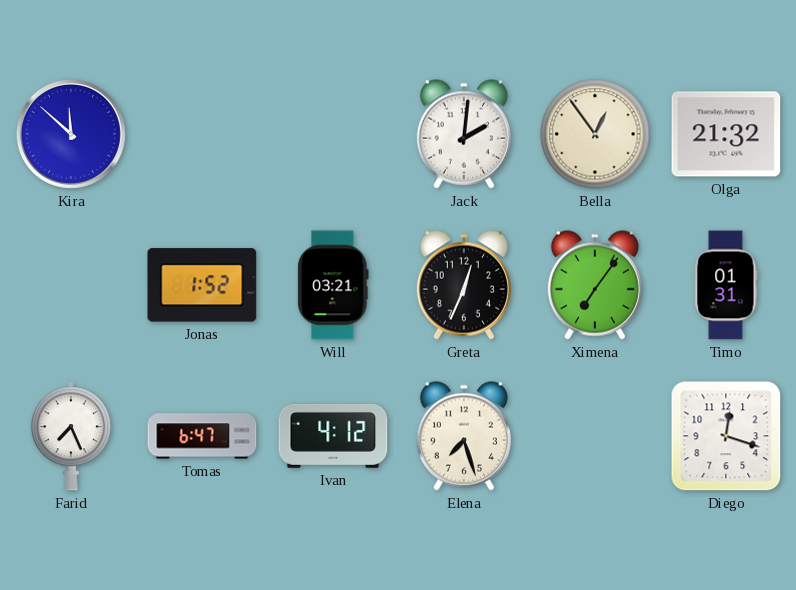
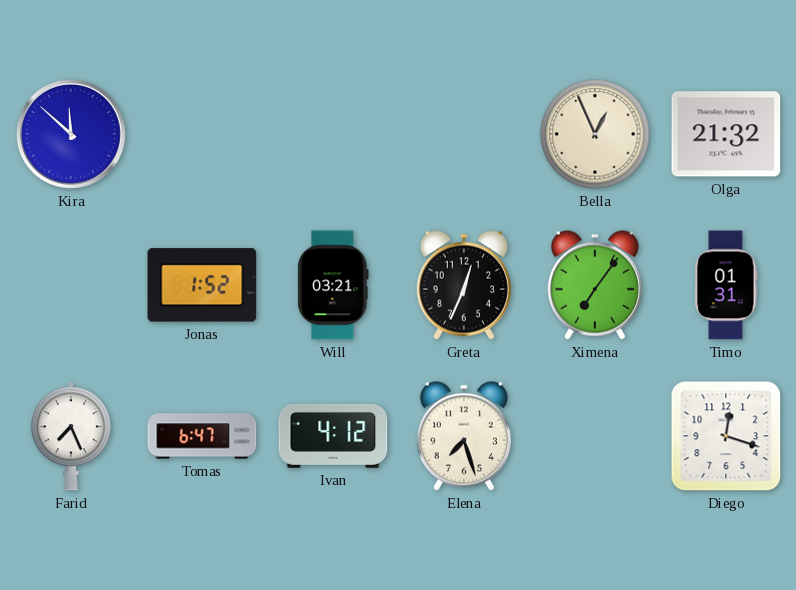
Jack: 2:01 -> none (464, 134)
Bella: 12:54 -> 12:56 (595, 134)
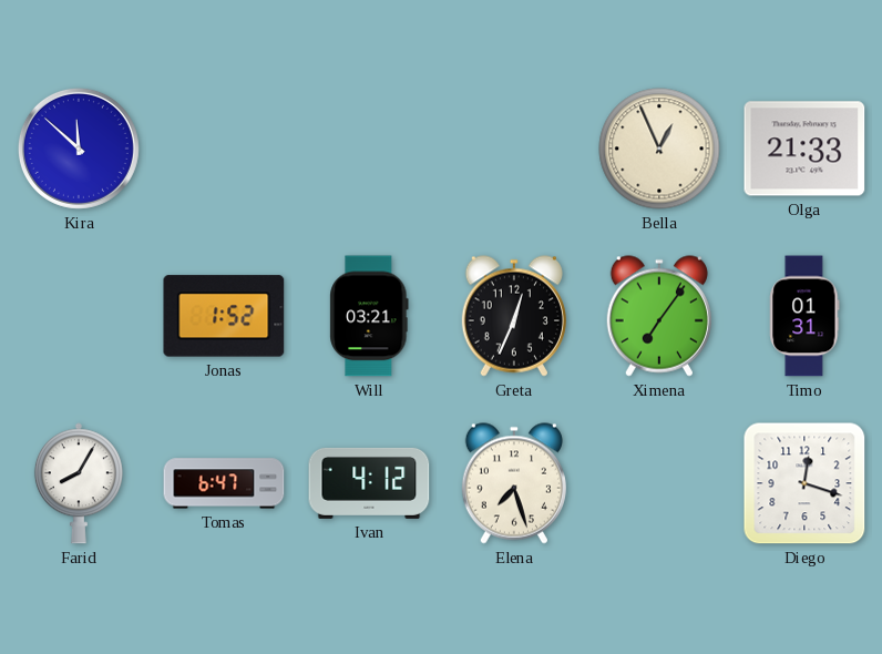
Olga: 21:32 -> 21:33 (804, 149)
Farid: 7:26 -> 8:05 (79, 483)
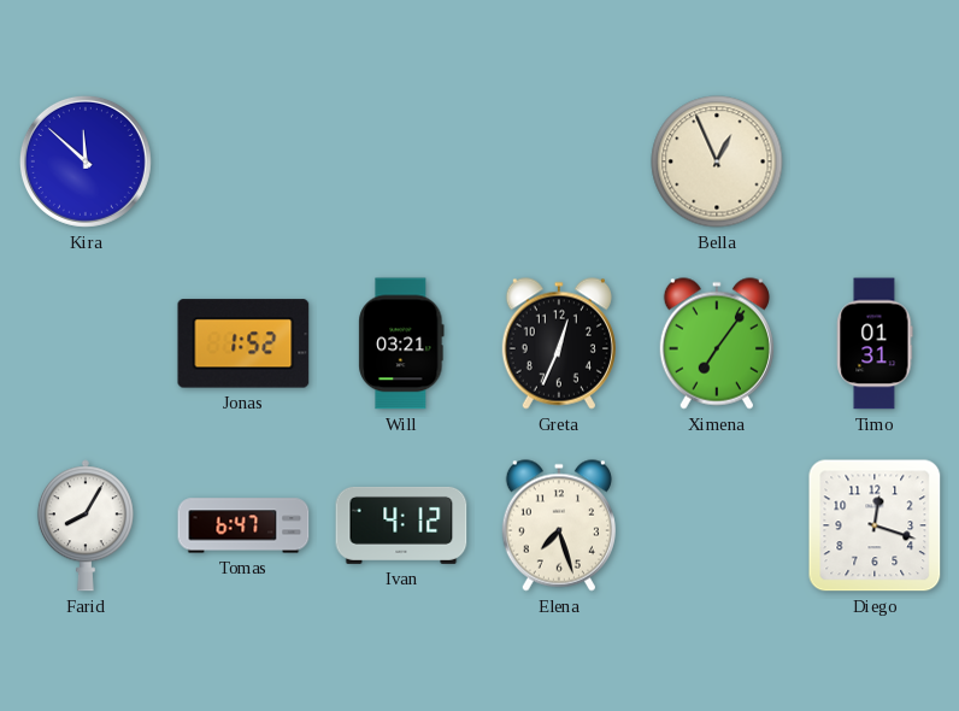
Olga: 21:33 -> none (804, 149)
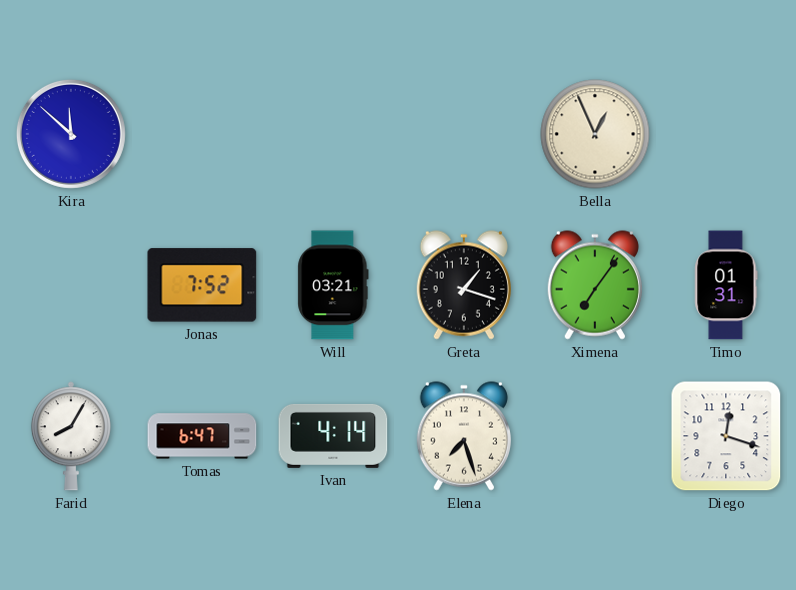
Jonas: 1:52 -> 7:52 (202, 285)
Greta: 12:34 -> 1:18 (464, 285)
Ivan: 4:12 -> 4:14 (333, 436)
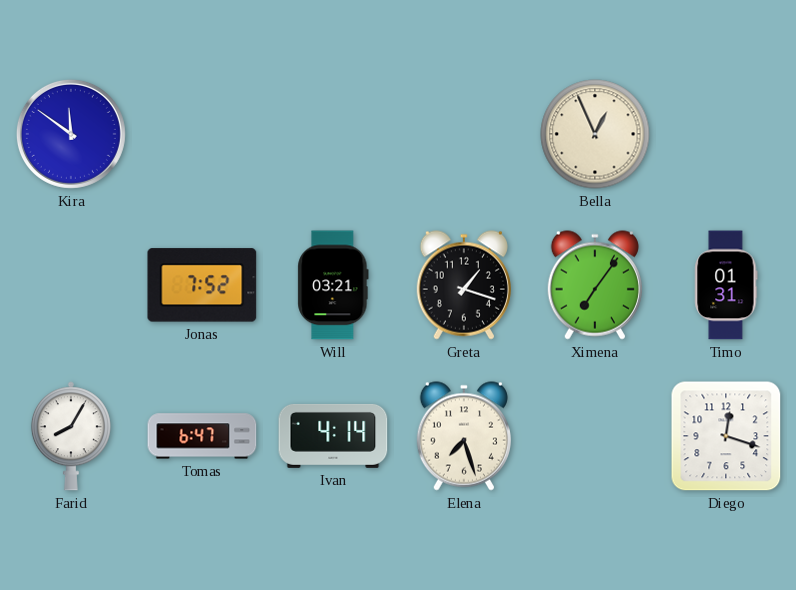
Kira: 11:52 -> 11:51 (71, 134)
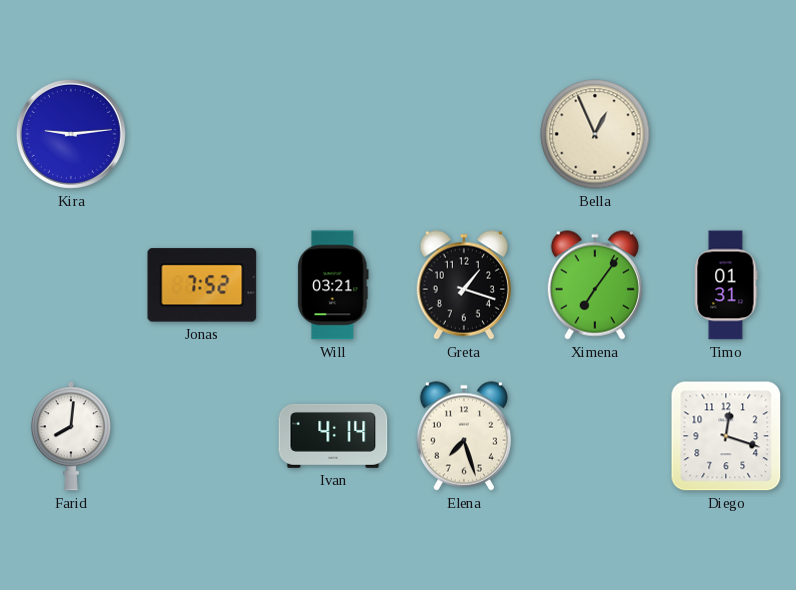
Kira: 11:51 -> 9:14 (71, 134)
Farid: 8:05 -> 8:01 (71, 436)
Tomas: 6:47 -> none (202, 436)
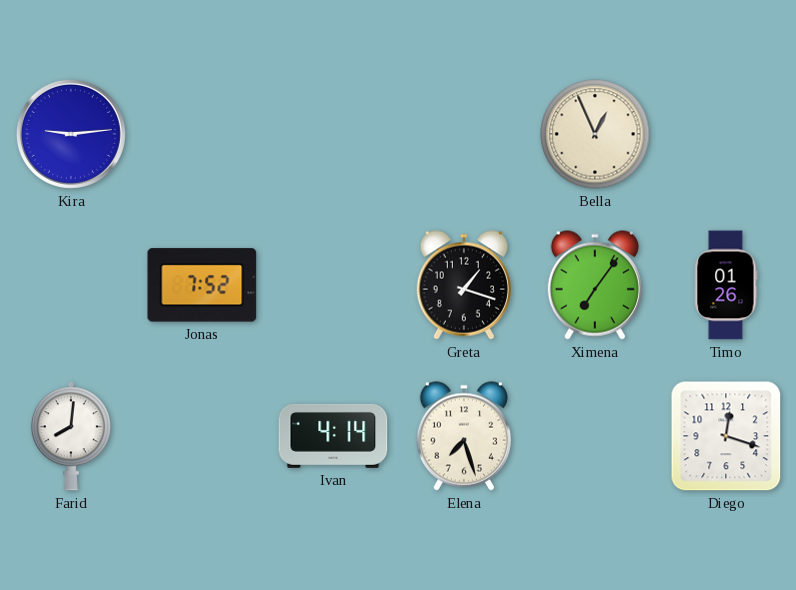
Will: 03:21 -> none (333, 285)
Timo: 01:31 -> 01:26 (726, 285)
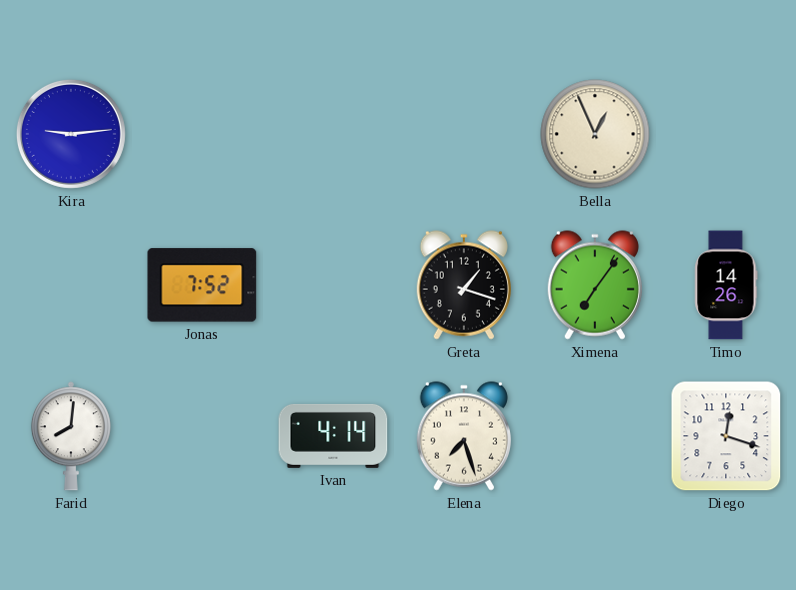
Timo: 01:26 -> 14:26 (726, 285)
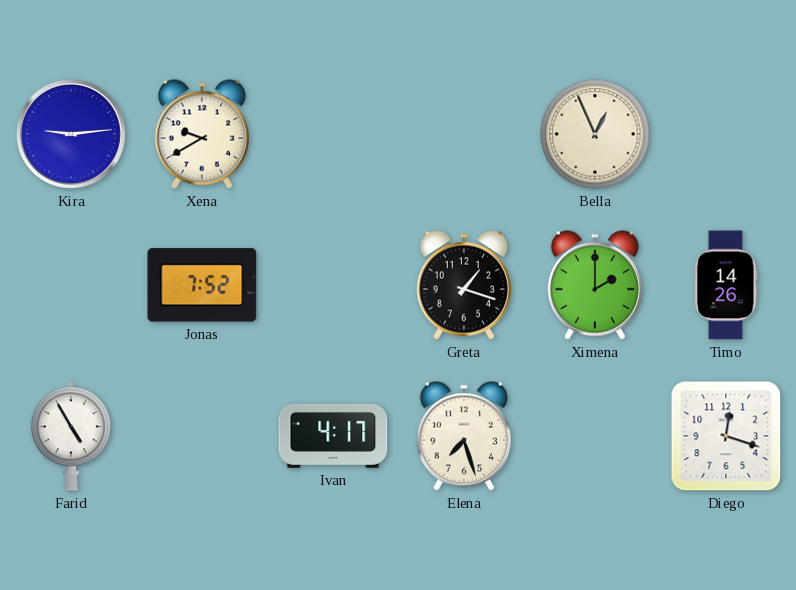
Xena: none -> 9:40 (202, 134)
Ximena: 7:06 -> 2:00 (595, 285)
Farid: 8:01 -> 4:55 (71, 436)
Ivan: 4:14 -> 4:17 (333, 436)
